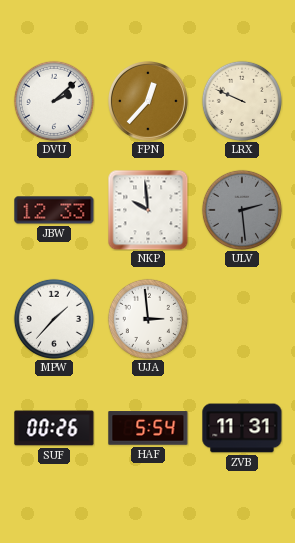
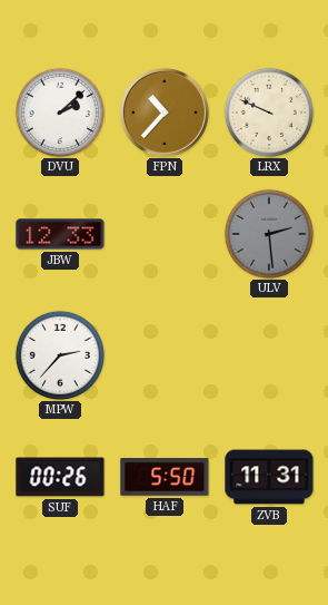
FPN: 12:37 -> 10:37 (165, 113)
NKP: 9:59 -> none (148, 210)
MPW: 1:37 -> 2:37 (60, 355)
UJA: 2:59 -> none (148, 319)
HAF: 5:54 -> 5:50 (165, 477)
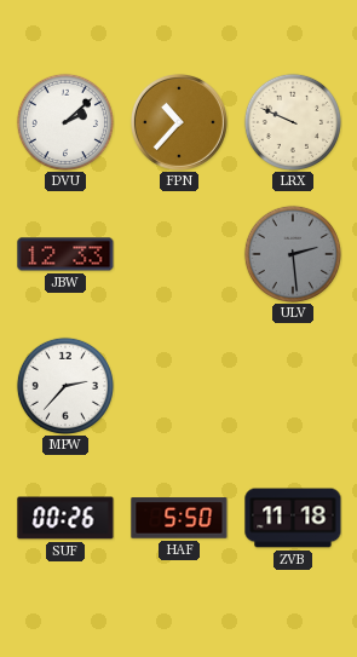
ZVB: 11:31 -> 11:18 (293, 518)
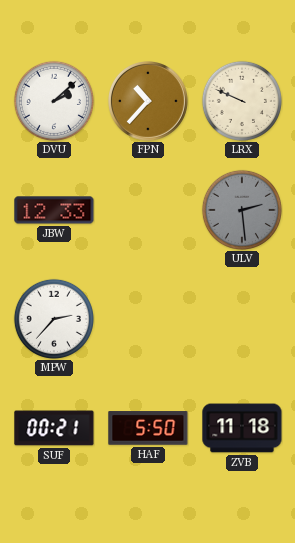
SUF: 00:26 -> 00:21 (54, 428)
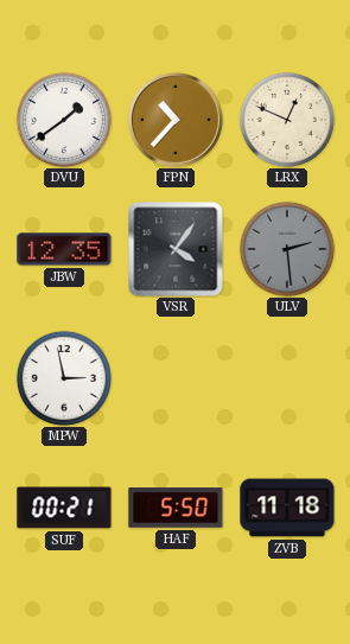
DVU: 2:08 -> 1:39 (64, 120)
LRX: 9:49 -> 12:49 (287, 120)
JBW: 12:33 -> 12:35 (64, 249)
VSR: none -> 4:06 (176, 249)
MPW: 2:37 -> 2:58 (64, 378)
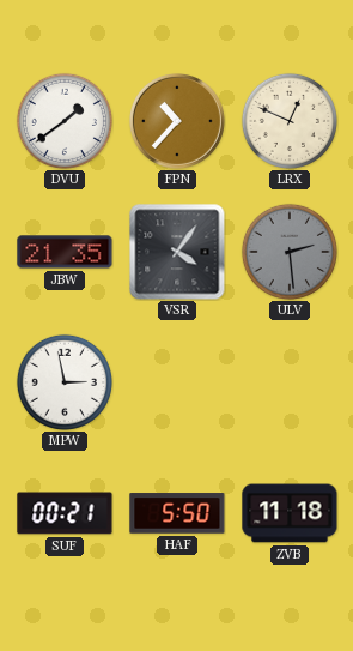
JBW: 12:35 -> 21:35 (65, 252)
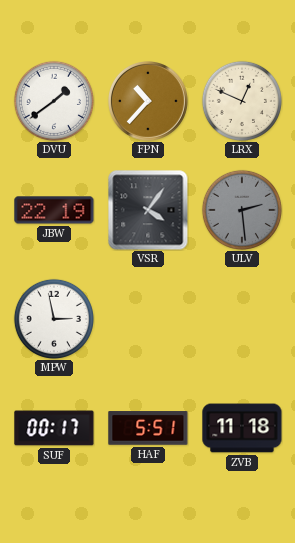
JBW: 21:35 -> 22:19 (54, 210)
SUF: 00:21 -> 00:17 (54, 428)
HAF: 5:50 -> 5:51 (148, 428)
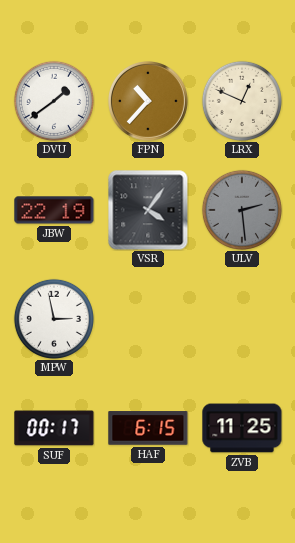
HAF: 5:51 -> 6:15 (148, 428)
ZVB: 11:18 -> 11:25 (242, 428)
